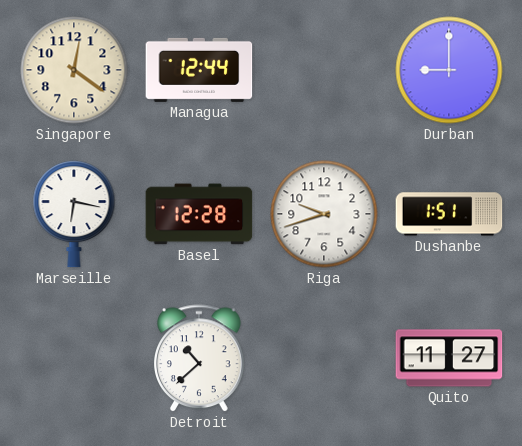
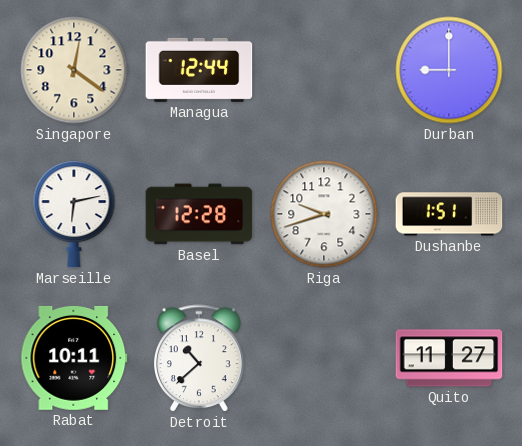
Marseille: 6:17 -> 6:13 (74, 214)
Rabat: none -> 10:11 (74, 358)
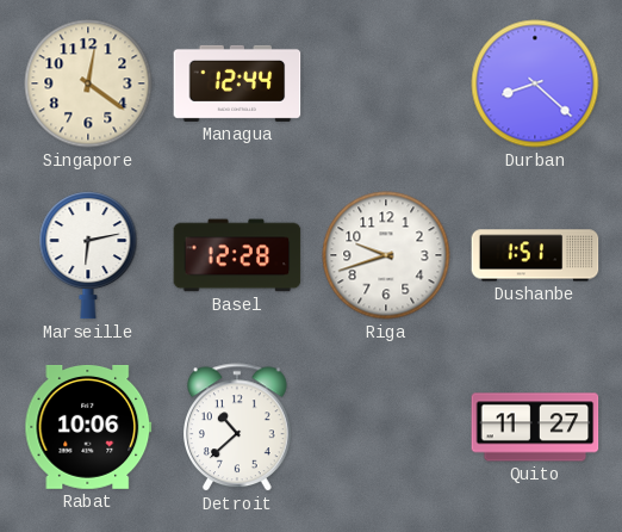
Durban: 9:00 -> 8:22 (535, 83)
Rabat: 10:11 -> 10:06 (88, 427)
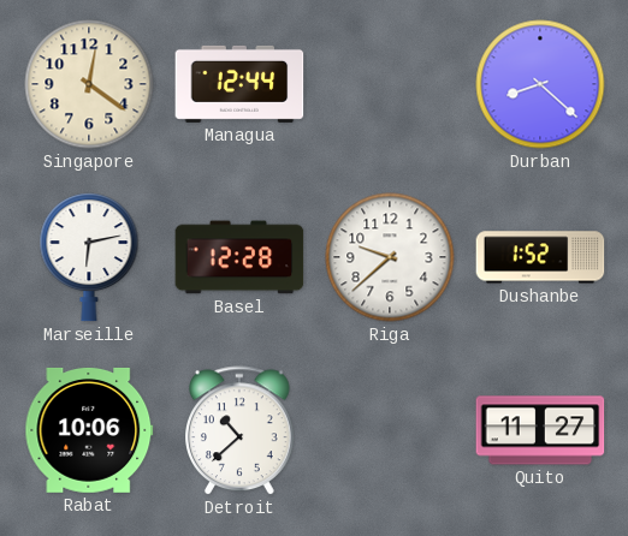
Riga: 9:42 -> 9:38 (390, 257)
Dushanbe: 1:51 -> 1:52 (540, 257)
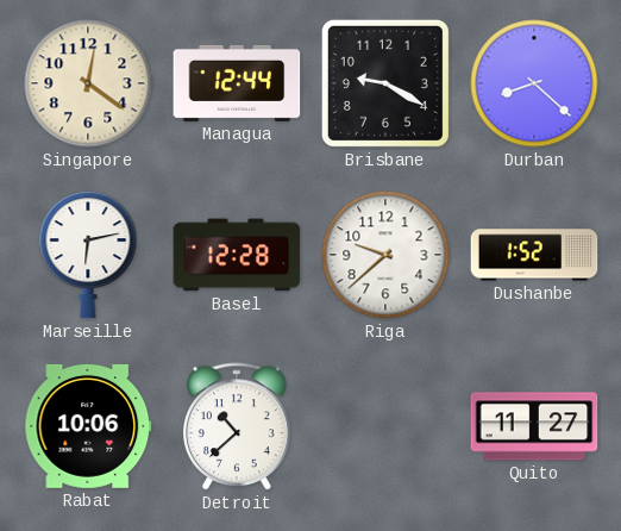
Brisbane: none -> 9:20 (385, 83)
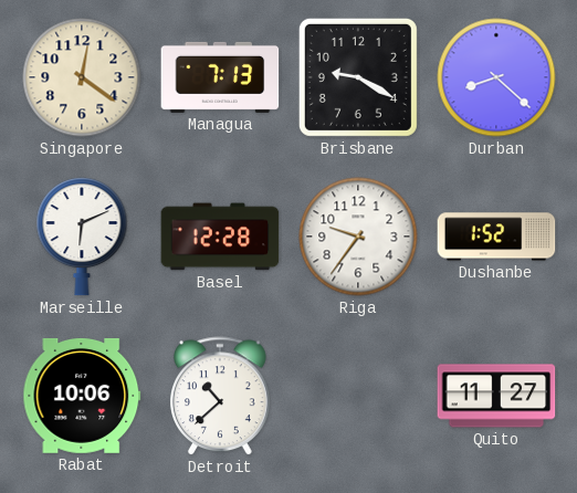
Managua: 12:44 -> 7:13 (220, 77)
Marseille: 6:13 -> 6:11 (82, 237)
Riga: 9:38 -> 9:36 (358, 237)
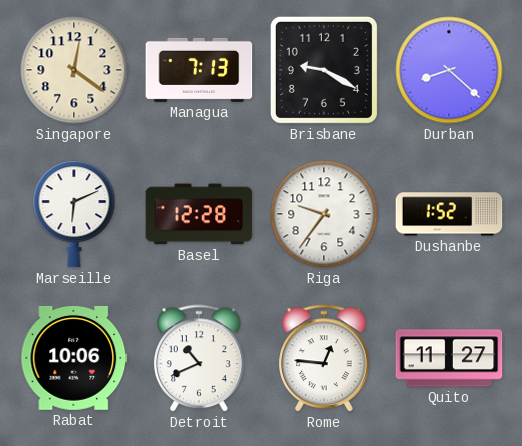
Detroit: 10:38 -> 10:41 (200, 359)
Rome: none -> 12:46 (325, 359)
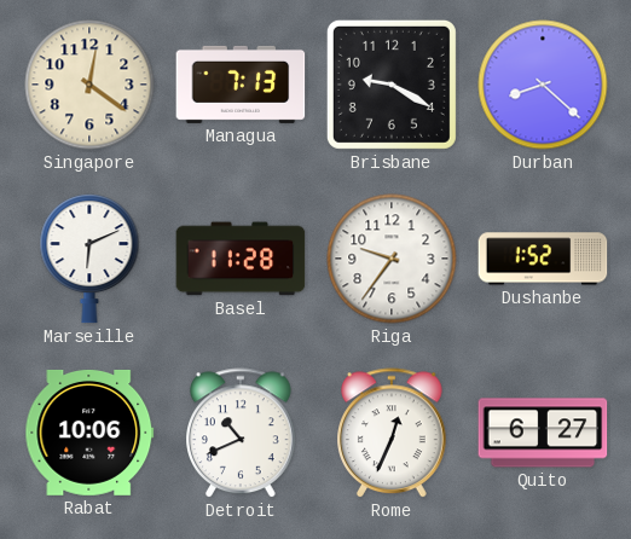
Basel: 12:28 -> 11:28 (241, 259)
Rome: 12:46 -> 12:34 (393, 434)
Quito: 11:27 -> 6:27 (543, 433)
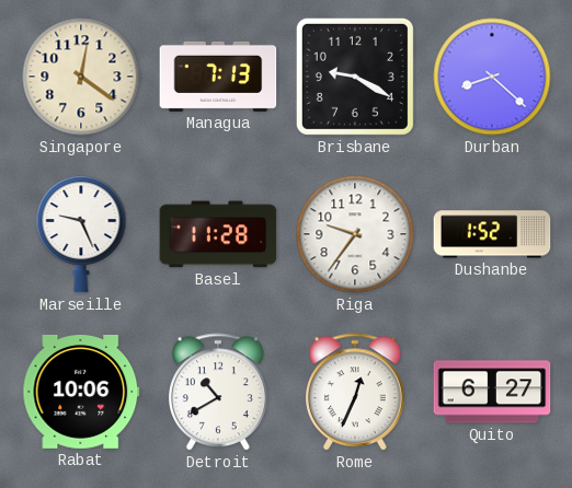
Marseille: 6:11 -> 9:26 (81, 234)
Detroit: 10:41 -> 10:40 (219, 393)
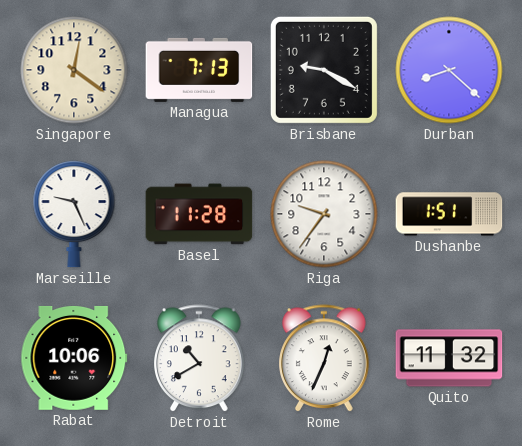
Dushanbe: 1:52 -> 1:51 (449, 214)
Quito: 6:27 -> 11:32 (449, 358)
